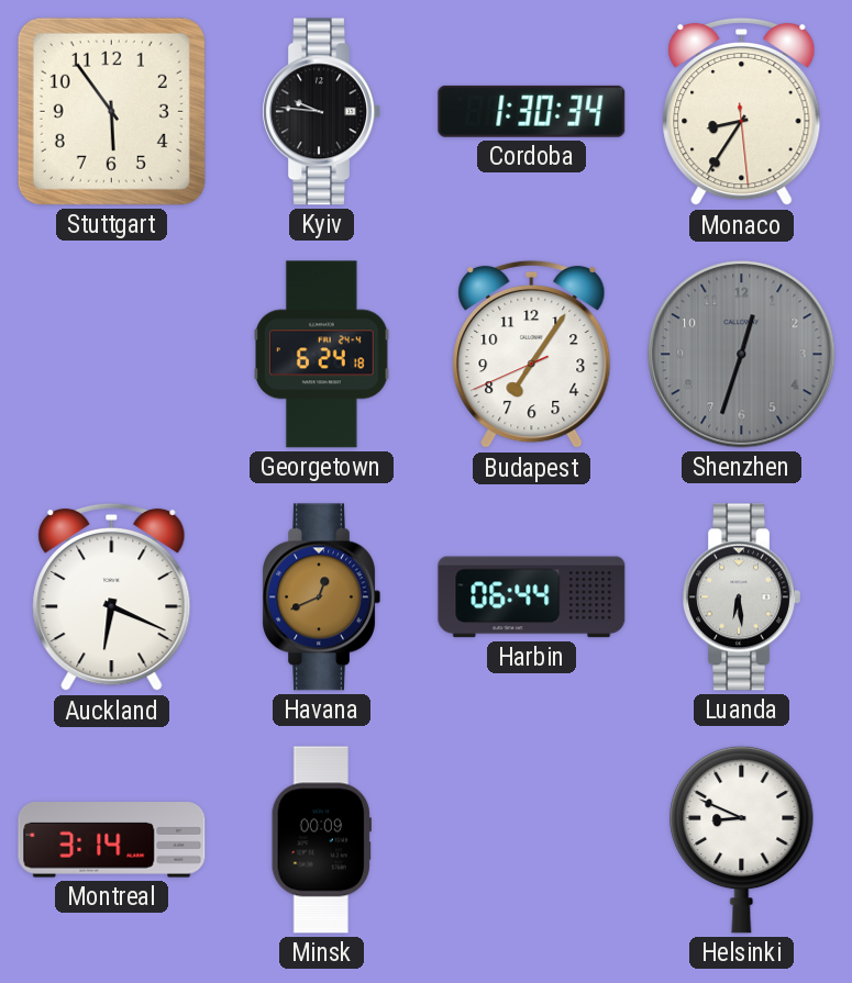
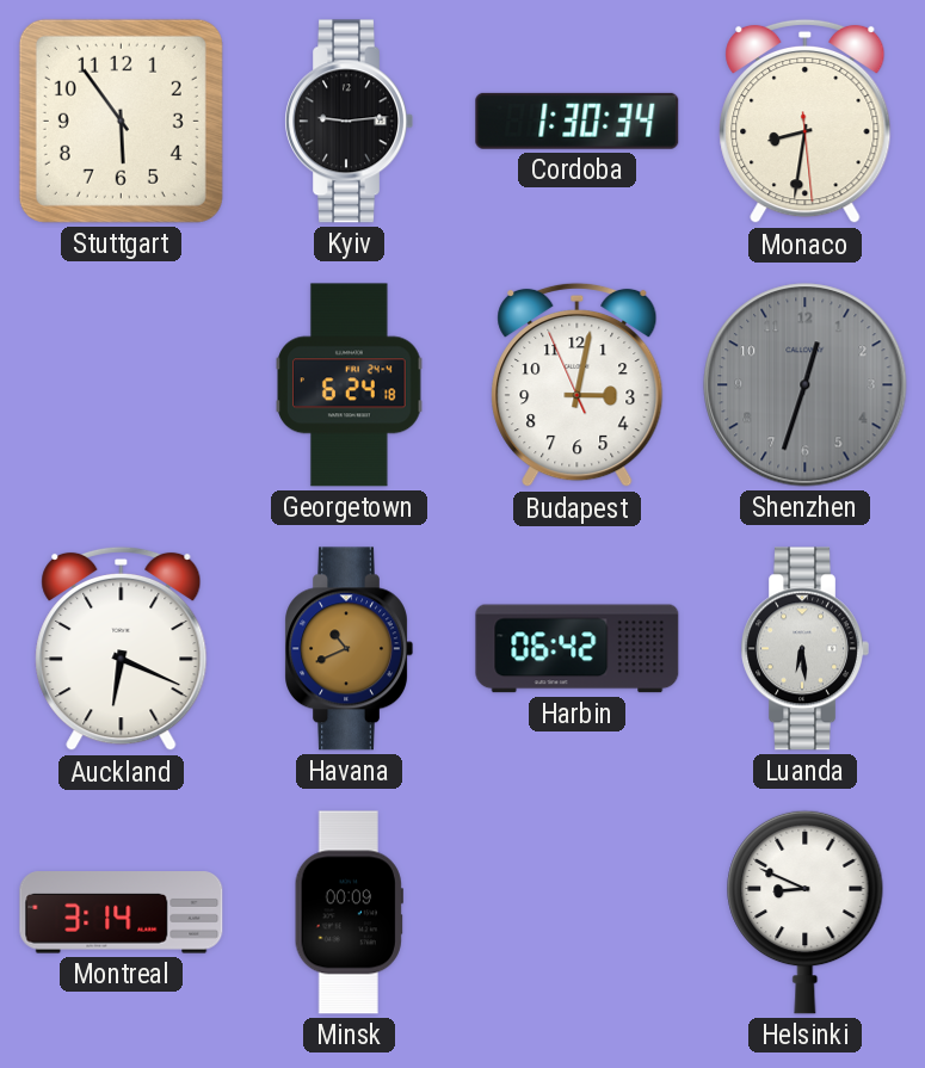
Kyiv: 9:46 -> 9:14 (349, 122)
Monaco: 8:35 -> 8:31 (806, 122)
Budapest: 7:05 -> 3:01 (578, 385)
Havana: 12:41 -> 10:41 (349, 649)
Harbin: 06:44 -> 06:42 (578, 649)
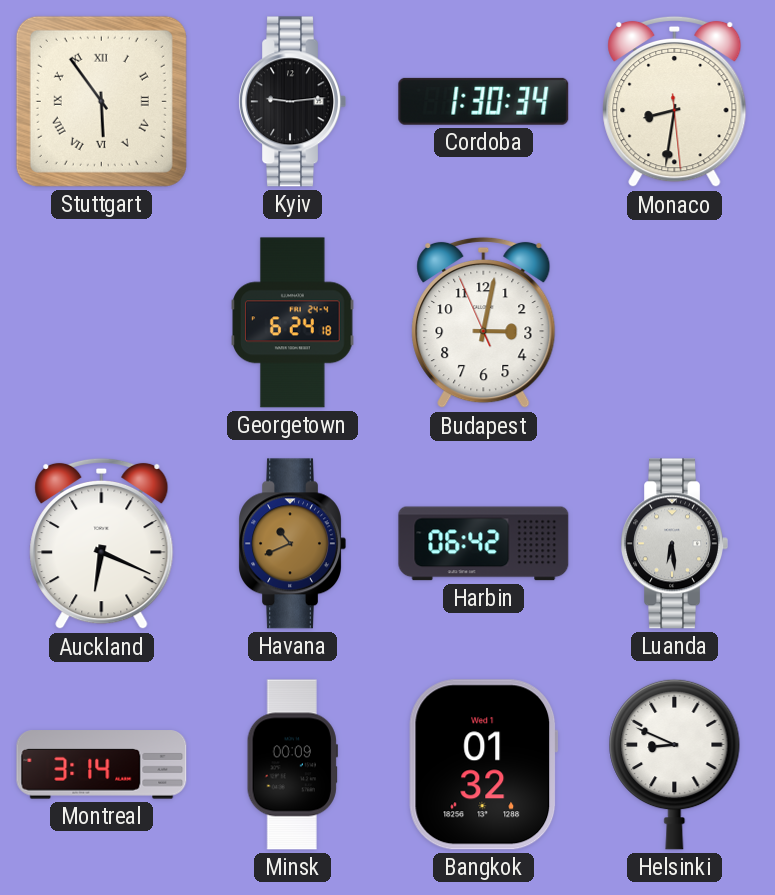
Stuttgart numerals: Arabic -> Roman (101, 101)
Shenzhen: 12:33 -> none (806, 385)
Bangkok: none -> 01:32 (484, 765)
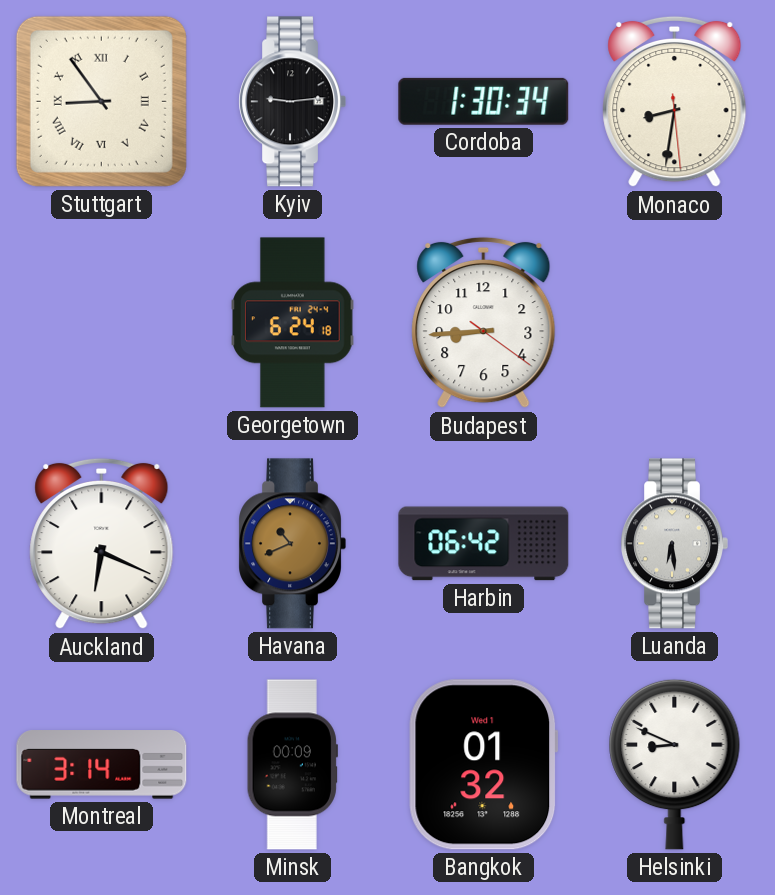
Stuttgart: 5:54 -> 8:54 (101, 101)
Budapest: 3:01 -> 8:44 (484, 323)
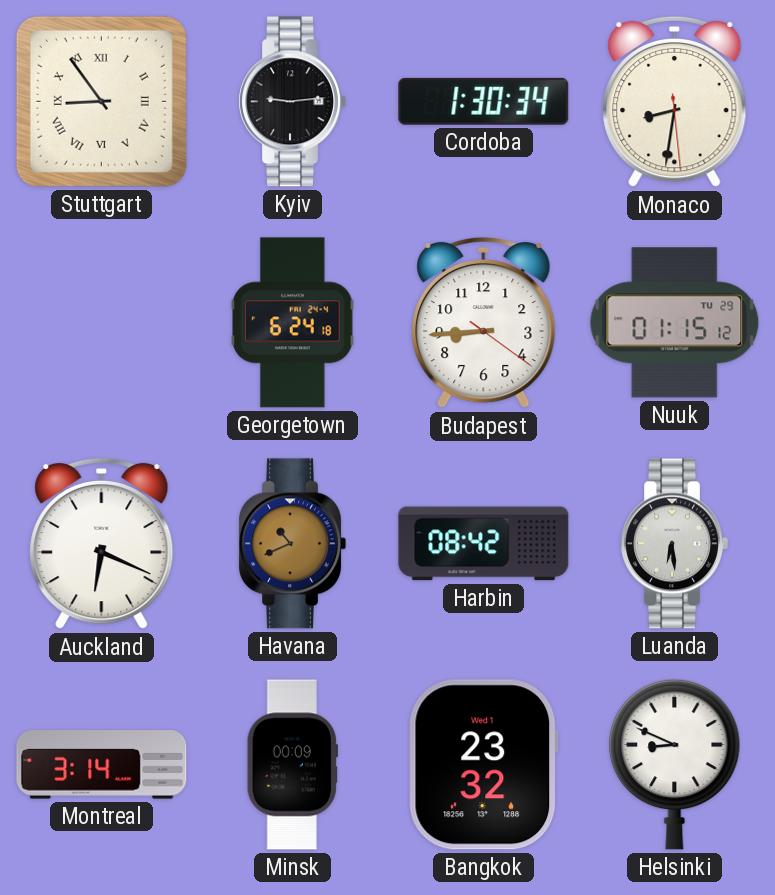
Nuuk: none -> 01:15 (675, 323)
Harbin: 06:42 -> 08:42 (484, 544)
Bangkok: 01:32 -> 23:32 (484, 765)
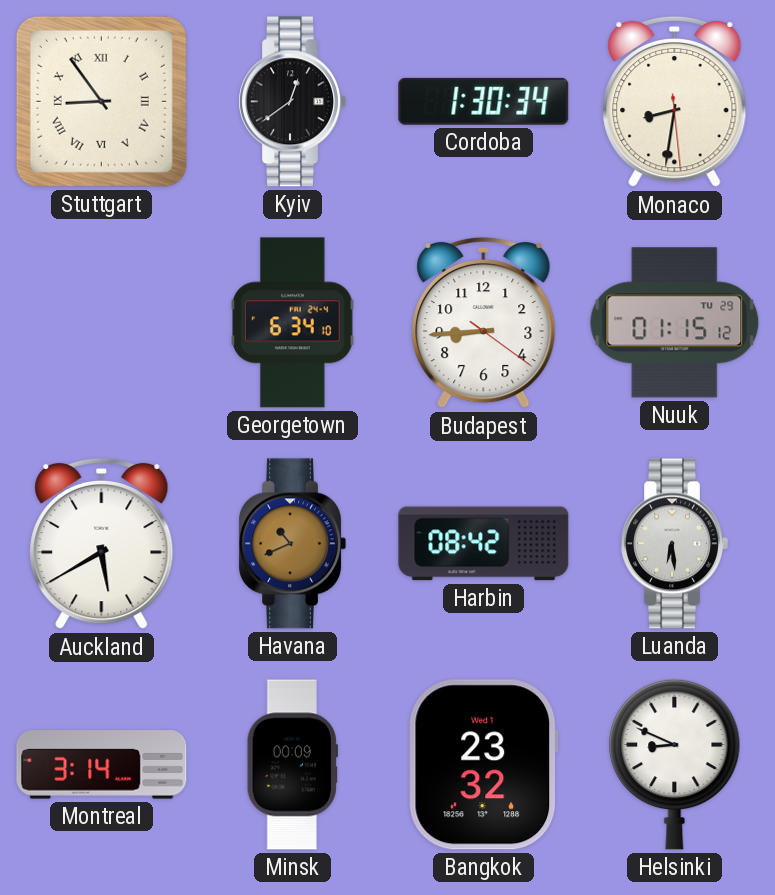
Kyiv: 9:14 -> 12:39 (292, 102)
Georgetown: 6:24 -> 6:34 (293, 323)
Auckland: 6:19 -> 5:40 (102, 544)
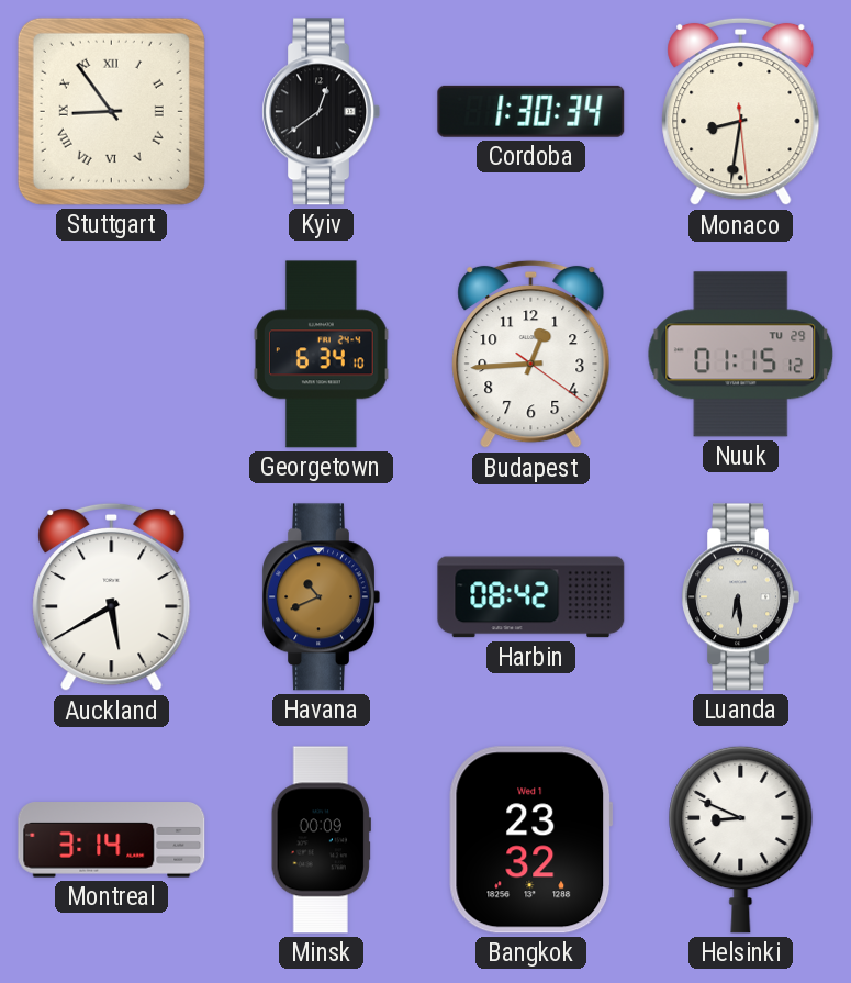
Budapest: 8:44 -> 12:44 (531, 355)
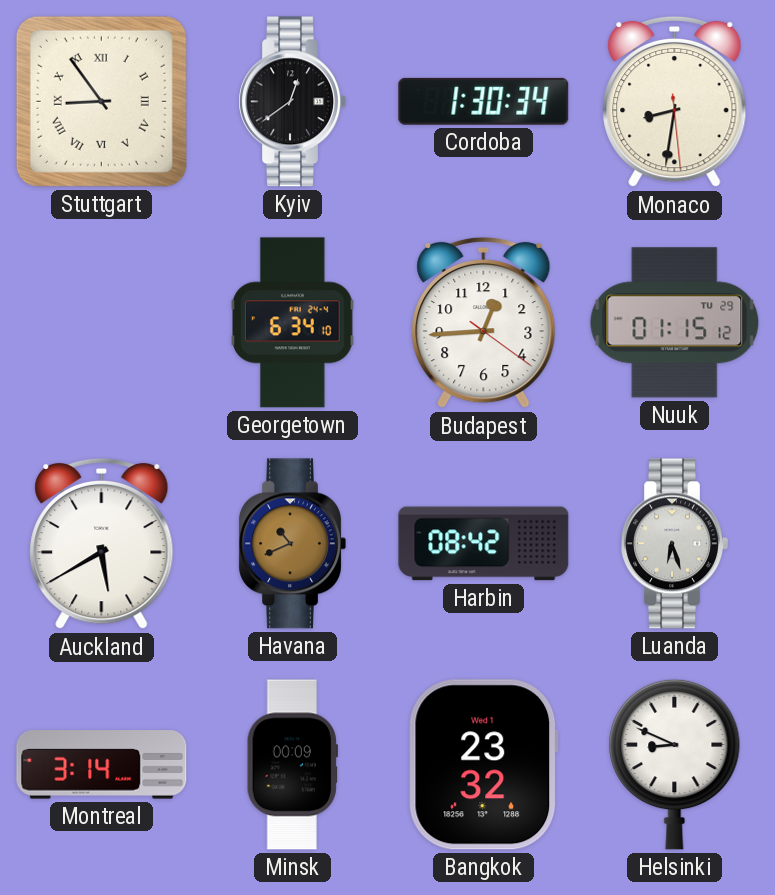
Luanda: 6:29 -> 6:27 (674, 544)
